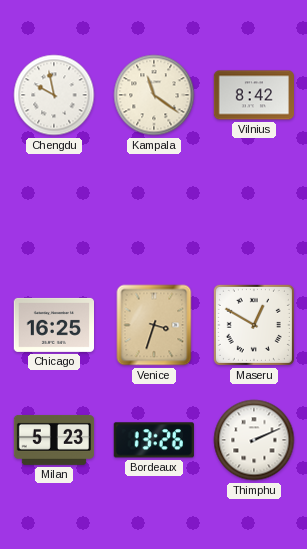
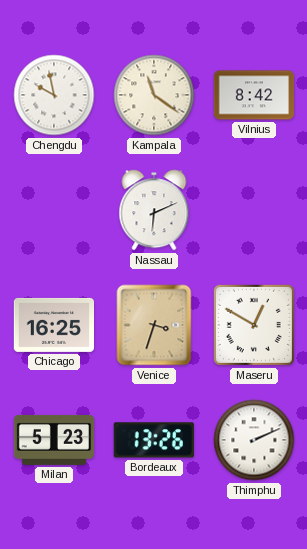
Nassau: none -> 6:11 (154, 210)
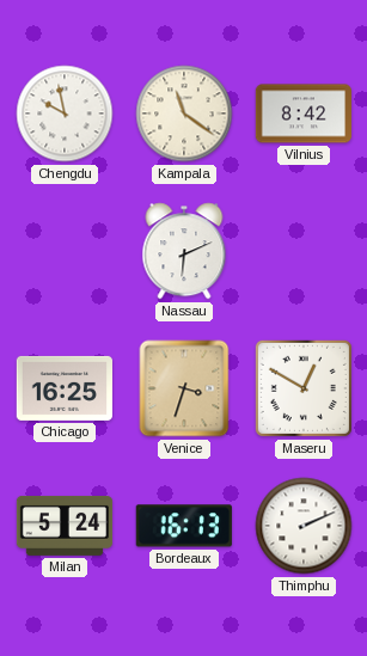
Milan: 5:23 -> 5:24 (65, 526)
Bordeaux: 13:26 -> 16:13 (184, 526)
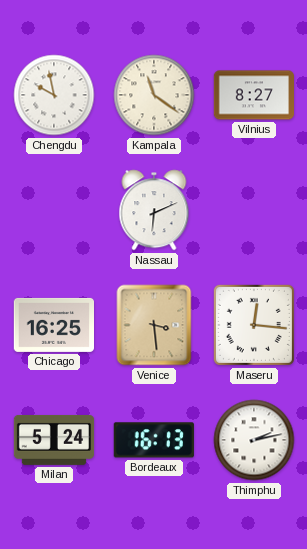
Vilnius: 8:42 -> 8:27 (253, 95)
Venice: 3:33 -> 3:29 (154, 325)
Maseru: 12:50 -> 12:16 (254, 325)
Thimphu: 2:11 -> 2:13 (254, 440)
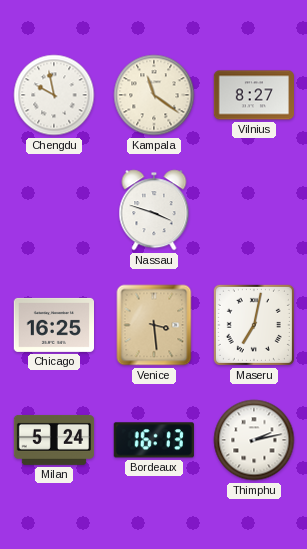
Nassau: 6:11 -> 3:48 (154, 210)
Maseru: 12:16 -> 7:02 (254, 325)
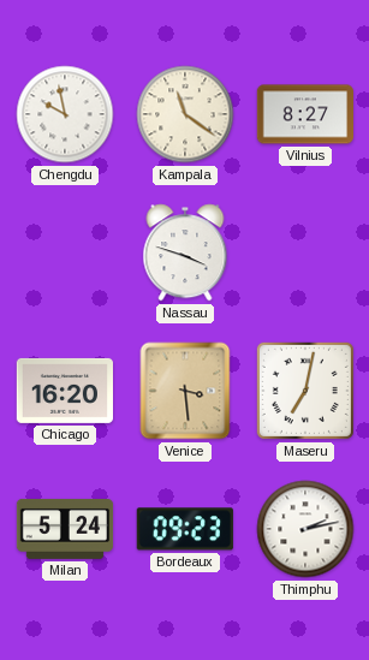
Chicago: 16:25 -> 16:20 (64, 391)
Bordeaux: 16:13 -> 09:23 (185, 529)
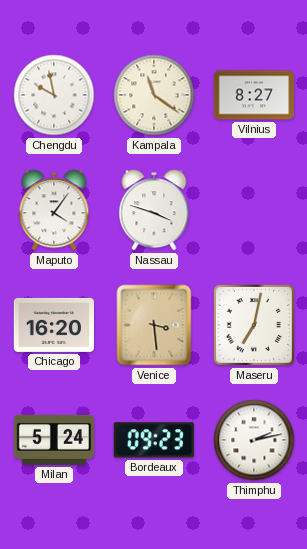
Maputo: none -> 4:06 (54, 210)
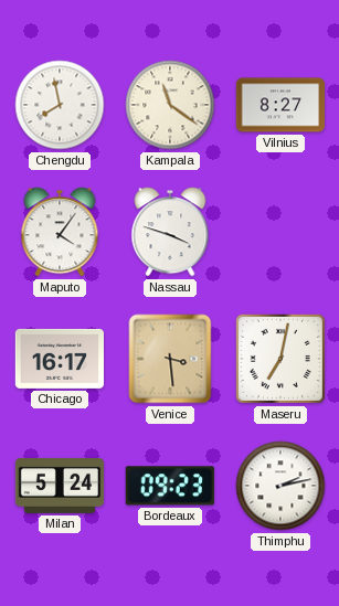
Chengdu: 9:58 -> 7:58 (60, 105)
Chicago: 16:20 -> 16:17 (59, 359)
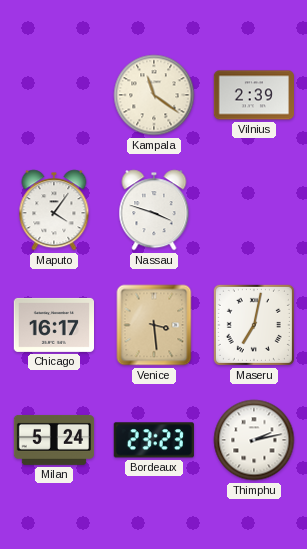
Chengdu: 7:58 -> none (60, 105)
Vilnius: 8:27 -> 2:39 (253, 95)
Bordeaux: 09:23 -> 23:23 (154, 440)
